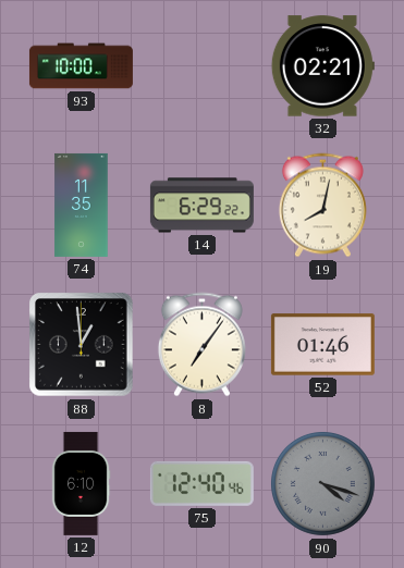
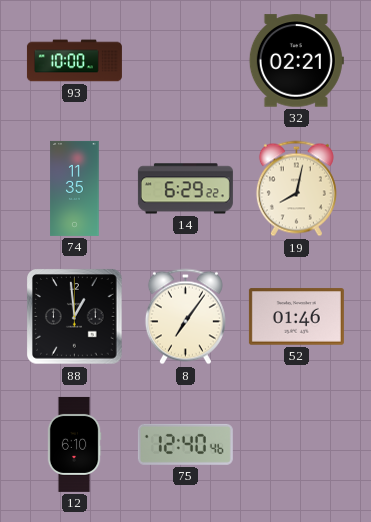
90: 4:18 -> none (322, 483)
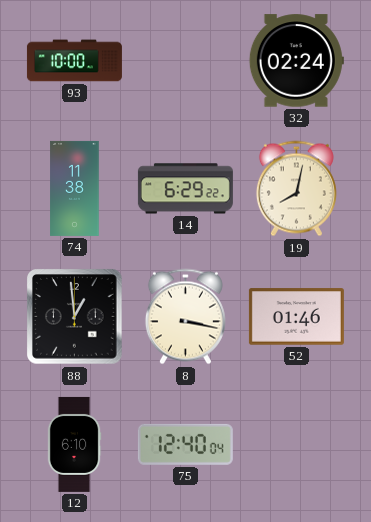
32: 02:21 -> 02:24 (296, 61)
74: 11:35 -> 11:38 (75, 188)
8: 7:06 -> 3:17 (185, 317)
75: 12:40:46 -> 12:40:04 (185, 444)
